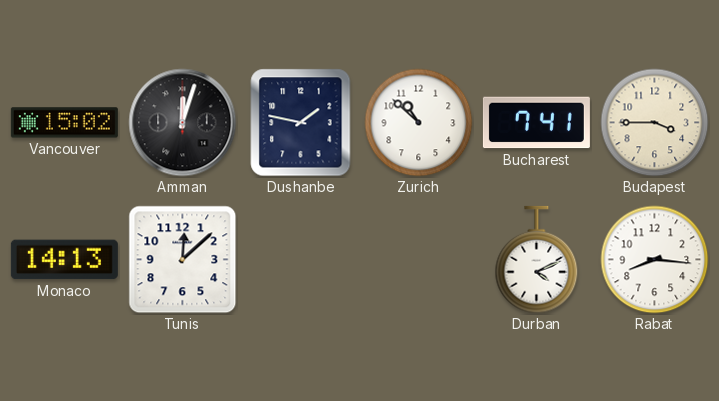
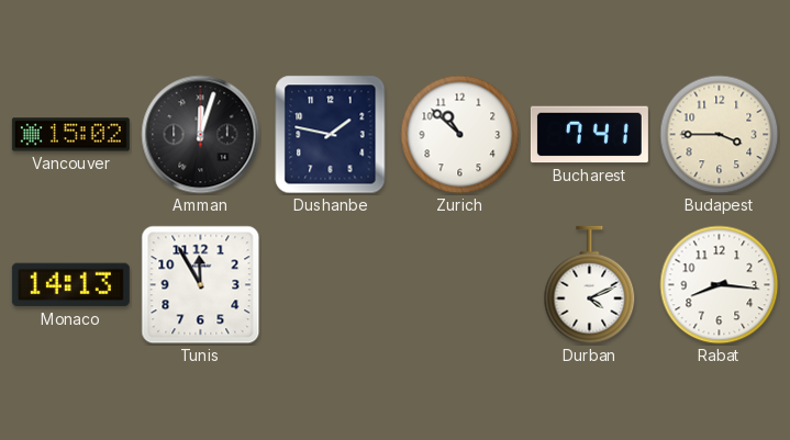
Tunis: 12:08 -> 11:55 (201, 285)
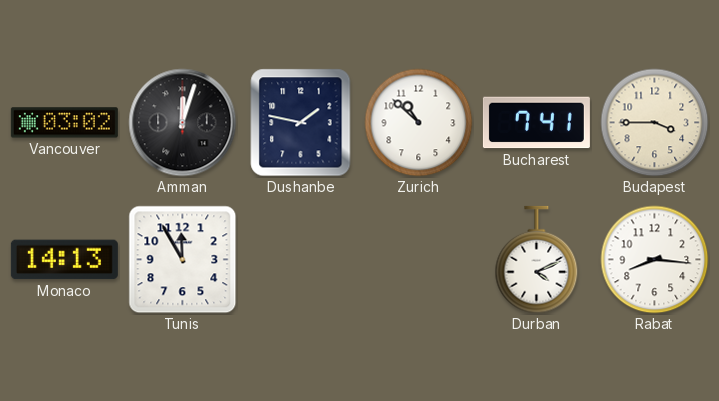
Vancouver: 15:02 -> 03:02 (64, 123)
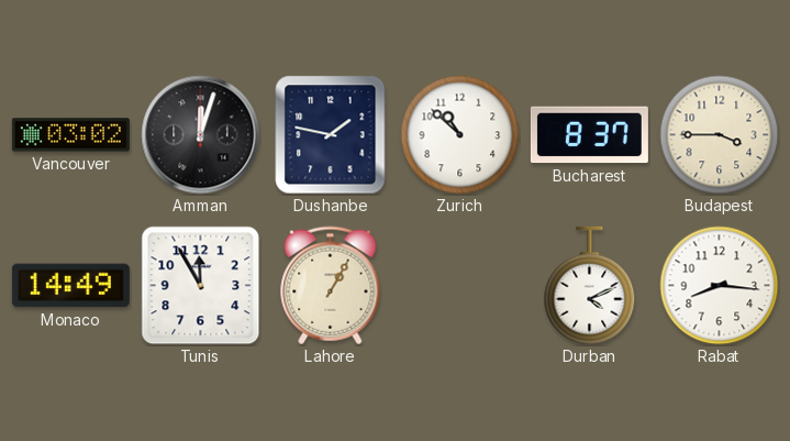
Bucharest: 7:41 -> 8:37 (589, 135)
Monaco: 14:13 -> 14:49 (70, 286)
Lahore: none -> 1:05 (331, 286)
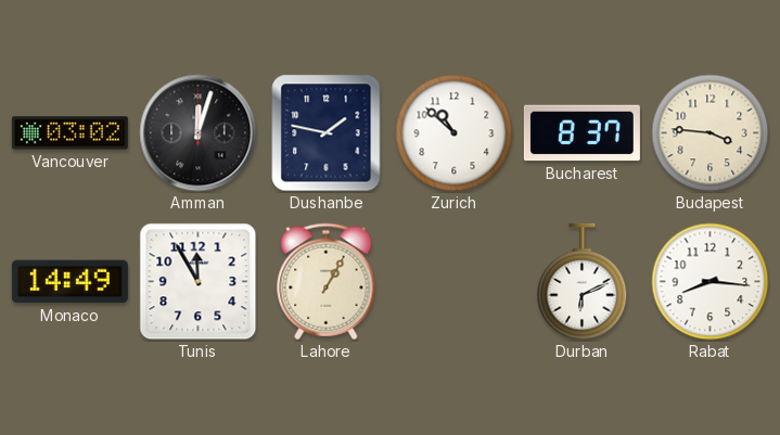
Budapest: 3:45 -> 3:46 (711, 133)
Durban: 4:11 -> 6:11 (583, 282)
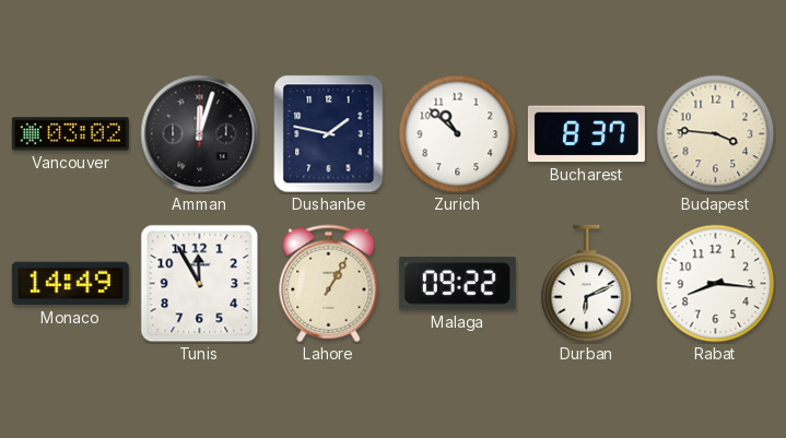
Malaga: none -> 09:22 (457, 284)
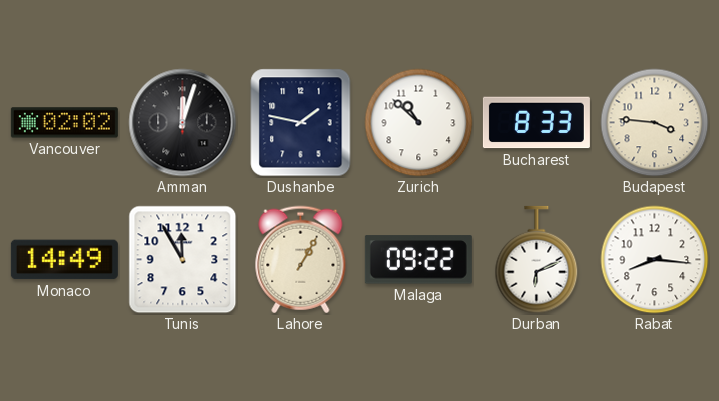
Vancouver: 03:02 -> 02:02 (64, 123)
Bucharest: 8:37 -> 8:33 (536, 123)
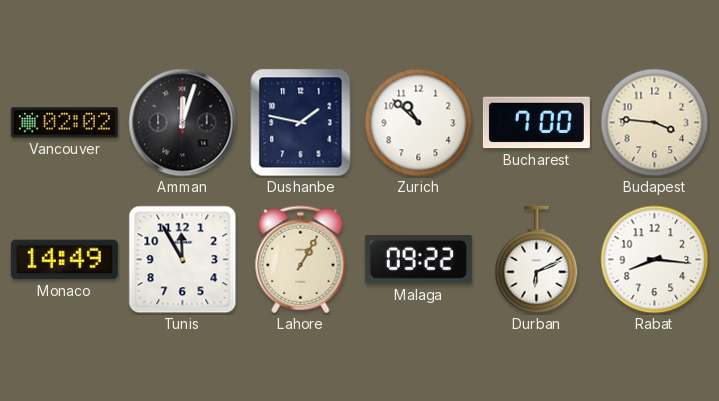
Bucharest: 8:33 -> 7:00 (536, 123)
